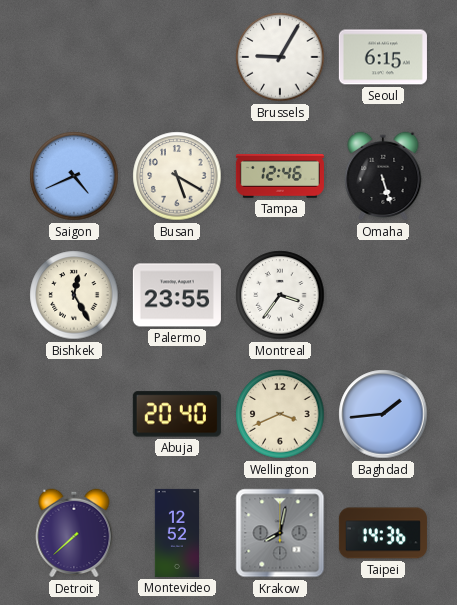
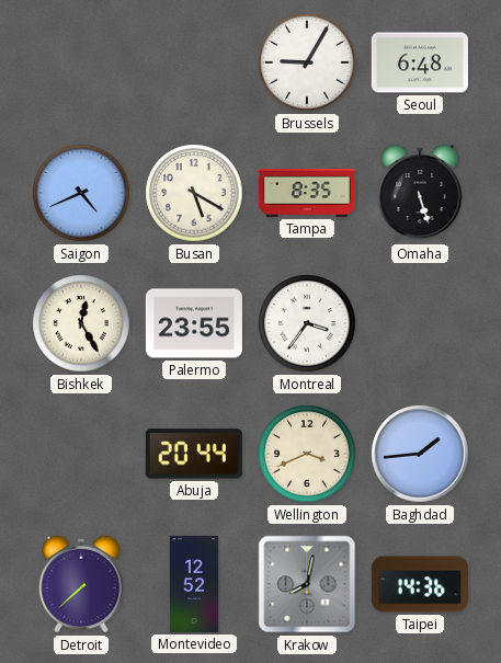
Seoul: 6:15 -> 6:48 (420, 62)
Tampa: 12:46 -> 8:35 (307, 194)
Abuja: 20:40 -> 20:44 (194, 454)
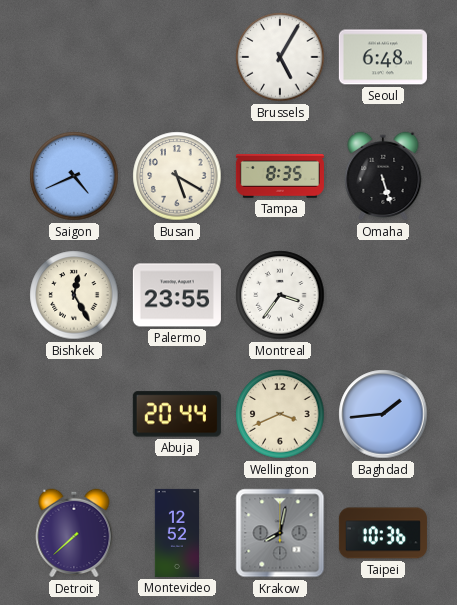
Brussels: 9:05 -> 5:05 (280, 57)
Taipei: 14:36 -> 10:36 (383, 533)
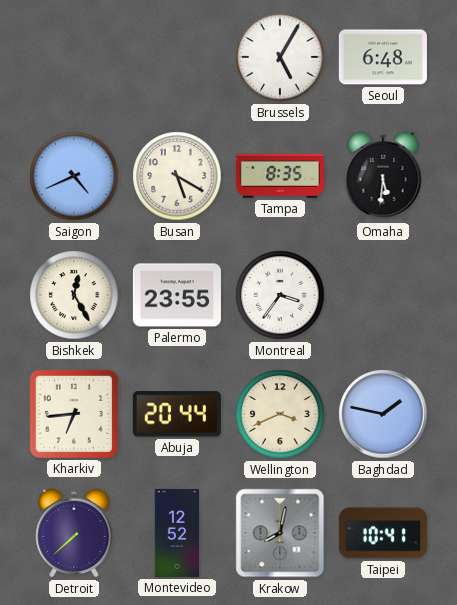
Omaha: 5:27 -> 5:31 (383, 176)
Kharkiv: none -> 6:44 (74, 414)
Baghdad: 1:44 -> 1:47 (383, 414)
Taipei: 10:36 -> 10:41 (383, 533)
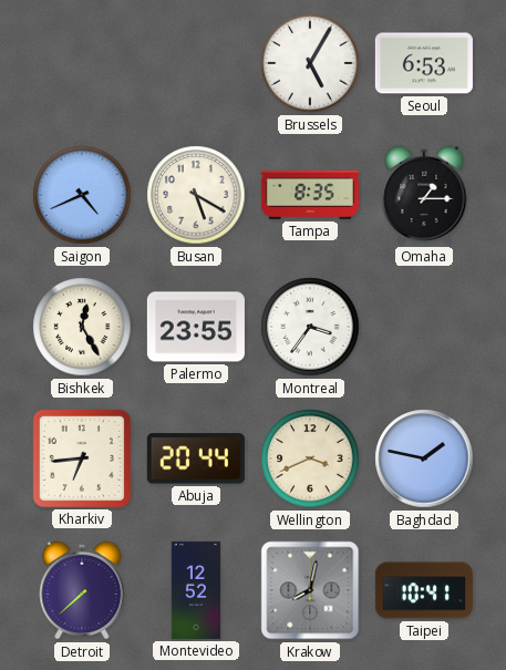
Seoul: 6:48 -> 6:53 (424, 63)
Omaha: 5:31 -> 1:15 (424, 195)
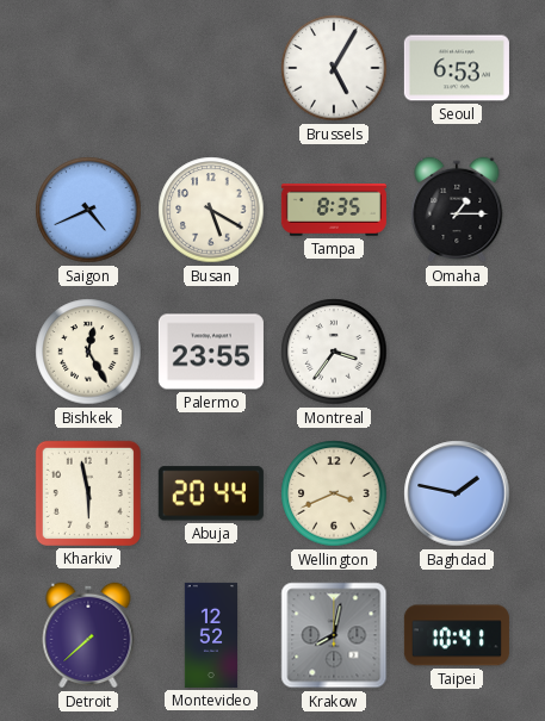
Kharkiv: 6:44 -> 5:58 (88, 493)
